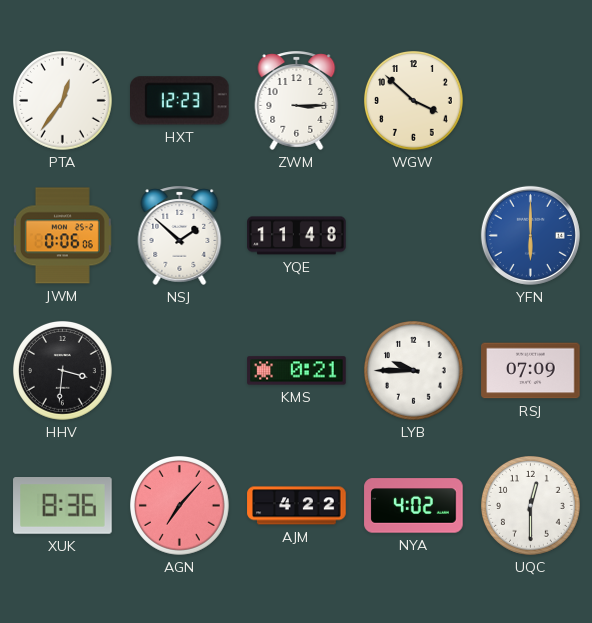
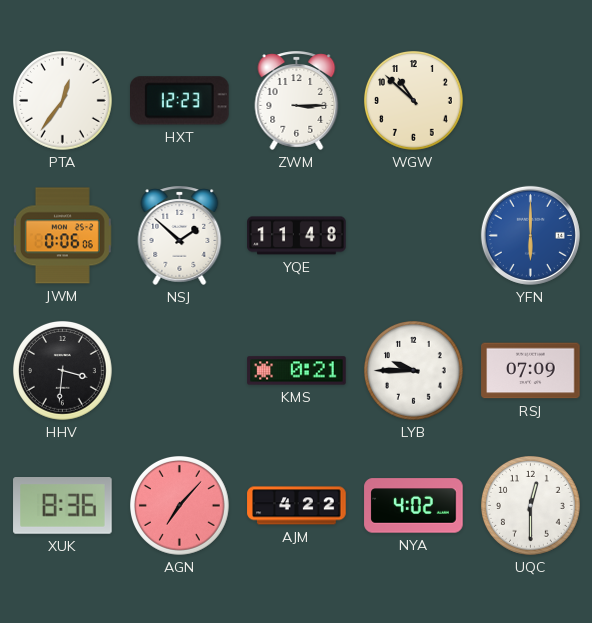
WGW: 3:52 -> 10:52 (414, 101)
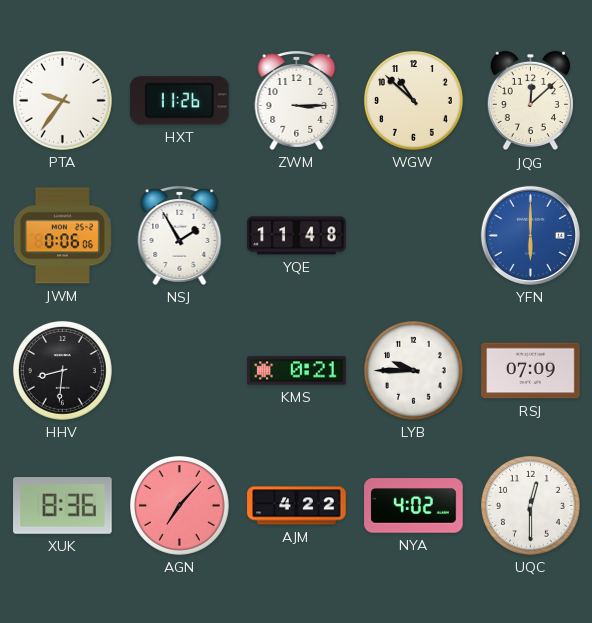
PTA: 12:36 -> 9:36 (63, 101)
HXT: 12:23 -> 11:26 (180, 101)
JQG: none -> 12:08 (530, 101)
NSJ: 1:52 -> 1:55 (180, 235)
HHV: 3:31 -> 8:31 (63, 371)
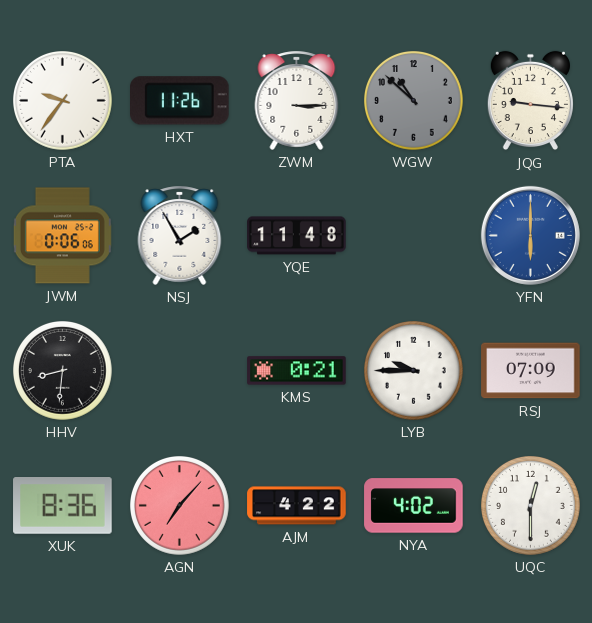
WGW dial: cream -> grey (414, 101)
JQG: 12:08 -> 9:16 (530, 101)
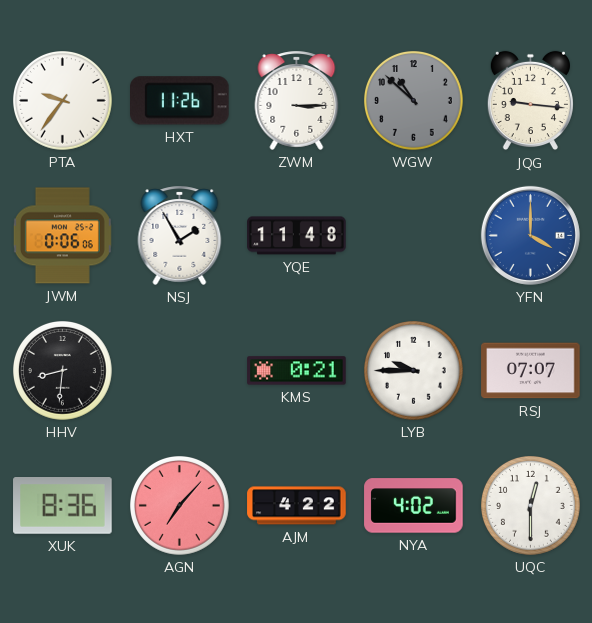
YFN: 6:00 -> 4:00 (530, 235)
RSJ: 07:09 -> 07:07 (531, 371)
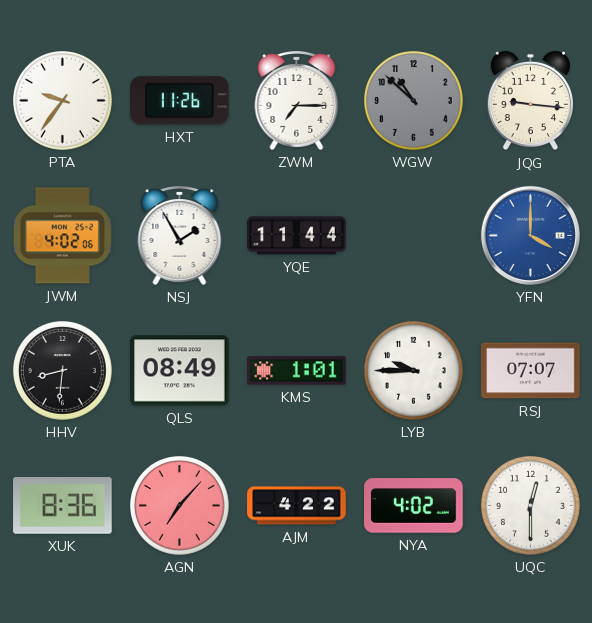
ZWM: 3:15 -> 7:15 (297, 100)
JWM: 0:06 -> 4:02 (62, 236)
YQE: 11:48 -> 11:44 (297, 236)
QLS: none -> 08:49 (180, 371)
KMS: 0:21 -> 1:01 (297, 371)
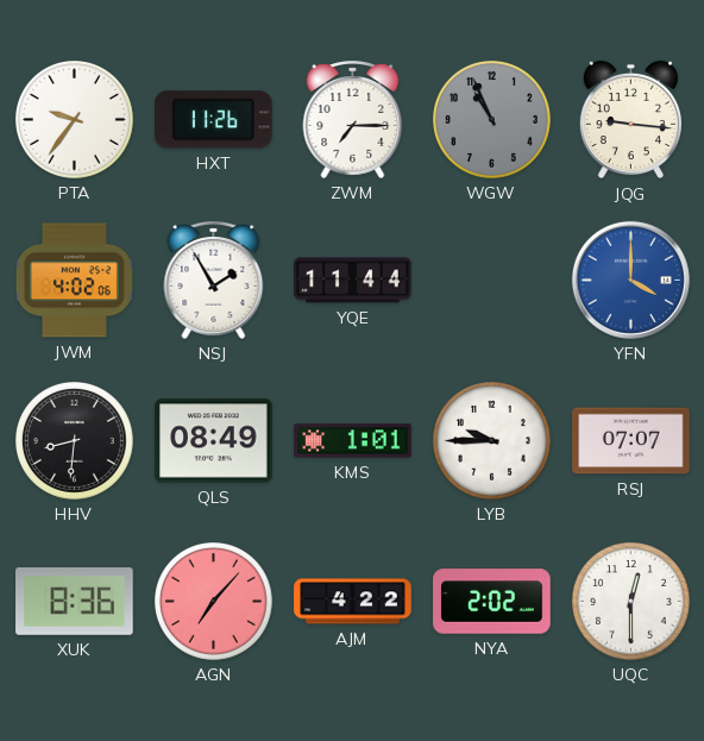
WGW: 10:52 -> 10:56 (492, 120)
NYA: 4:02 -> 2:02 (492, 602)
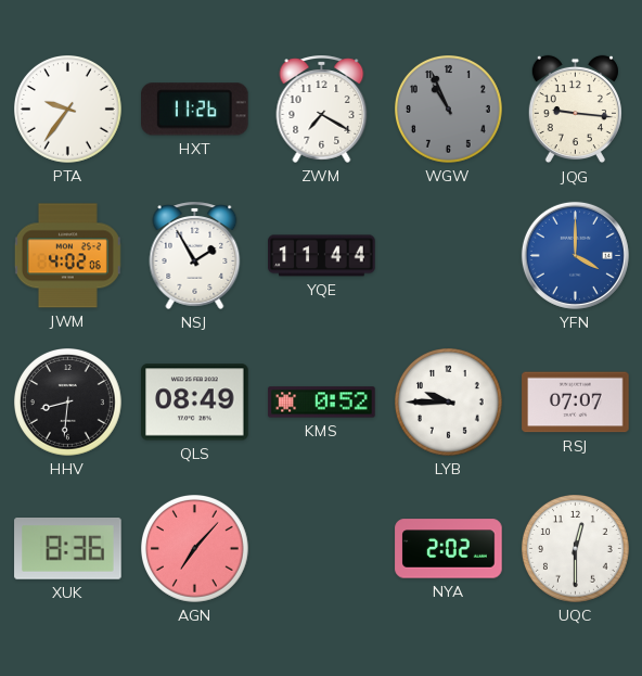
ZWM: 7:15 -> 7:20 (322, 109)
KMS: 1:01 -> 0:52 (322, 403)
AJM: 4:22 -> none (353, 602)
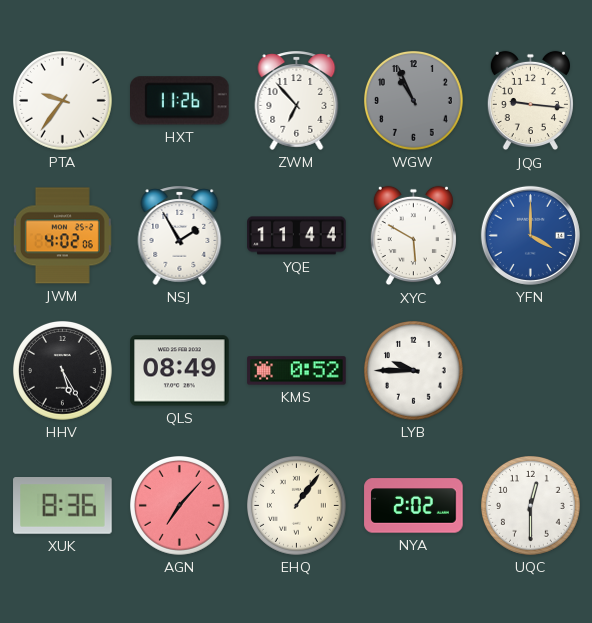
ZWM: 7:20 -> 6:53 (297, 100)
XYC: none -> 5:50 (413, 236)
HHV: 8:31 -> 5:25 (63, 371)
RSJ: 07:07 -> none (576, 403)
EHQ: none -> 1:06 (297, 506)
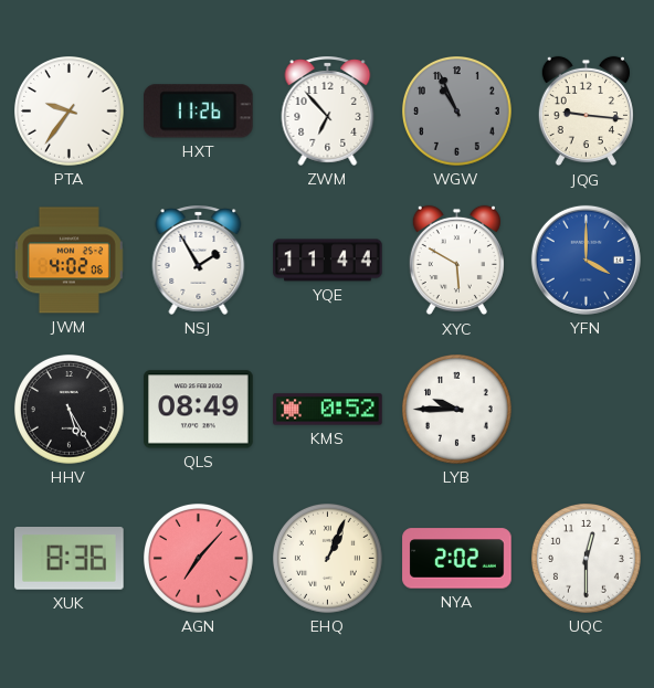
EHQ: 1:06 -> 1:04 (328, 559)
